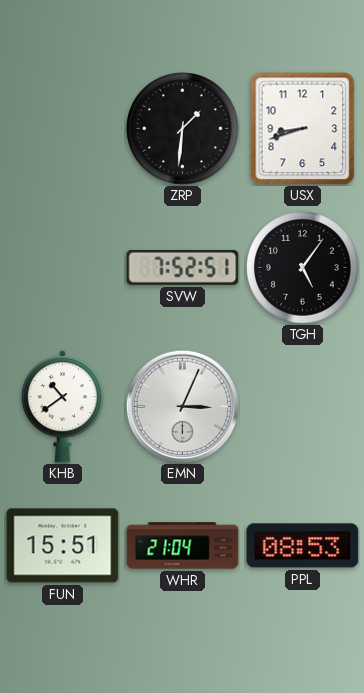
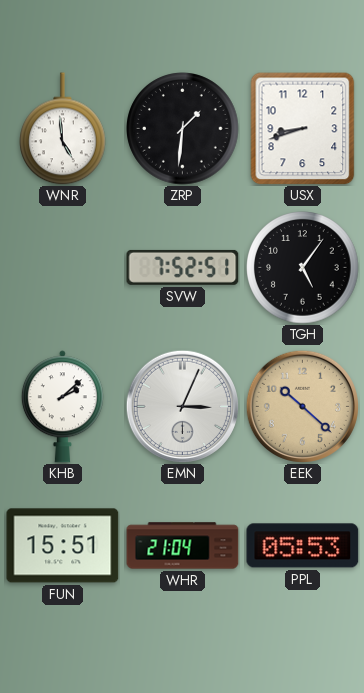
WNR: none -> 4:59 (63, 129)
KHB: 10:39 -> 2:08 (62, 407)
EEK: none -> 10:22 (302, 406)
PPL: 08:53 -> 05:53 (303, 546)
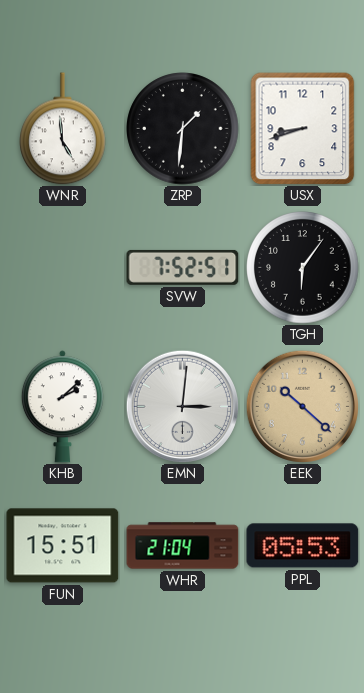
TGH: 5:06 -> 6:06 (303, 268)
EMN: 3:04 -> 3:01 (182, 406)
